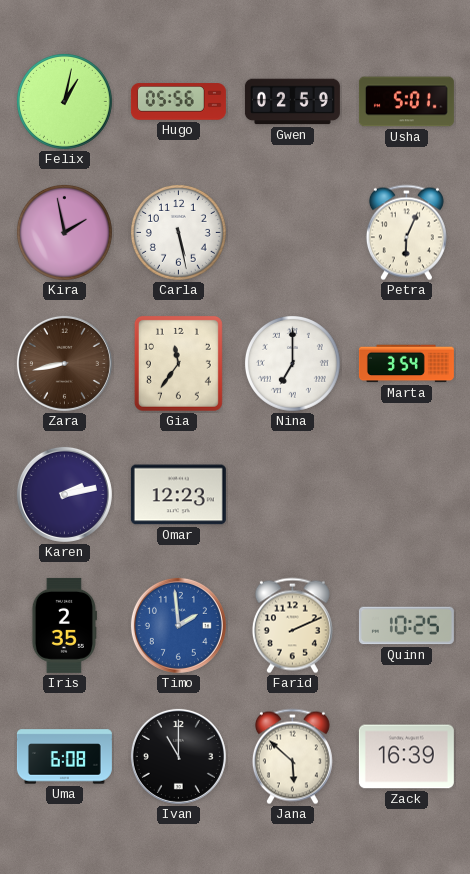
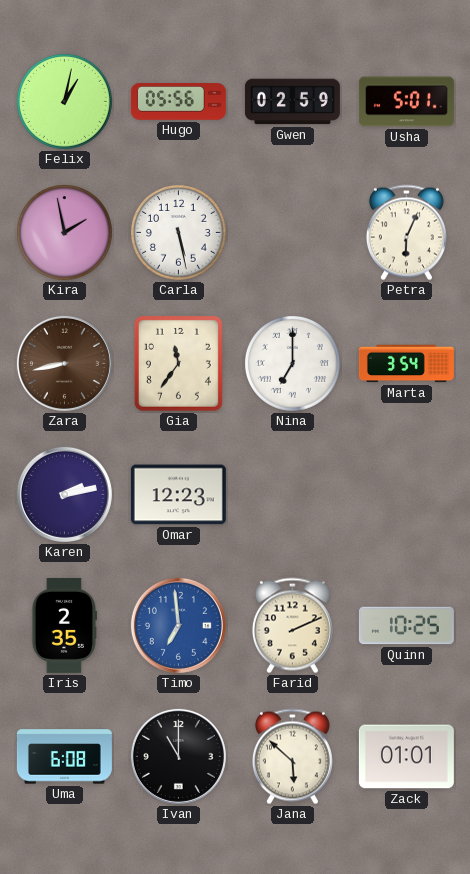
Timo: 1:59 -> 6:59 (178, 625)
Zack: 16:39 -> 01:01 (406, 757)
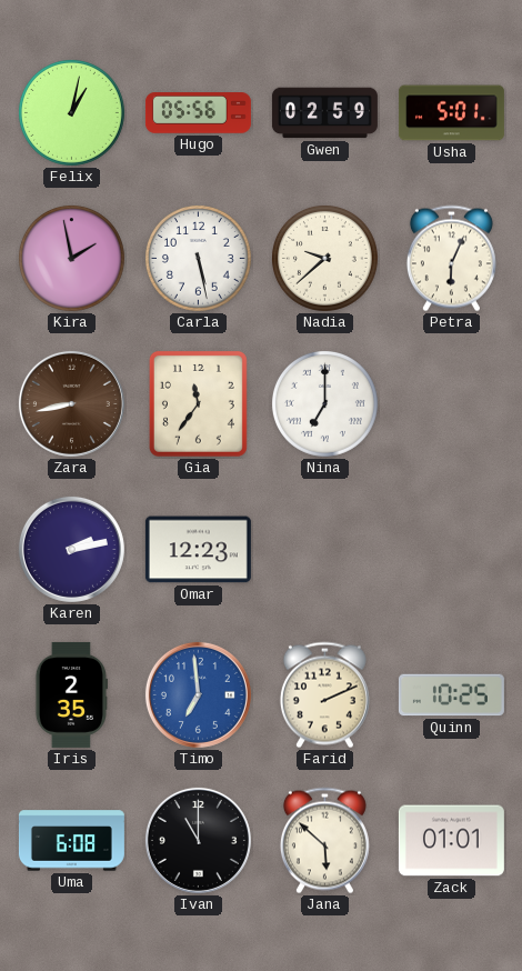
Nadia: none -> 9:38 (324, 258)
Marta: 3:54 -> none (406, 364)
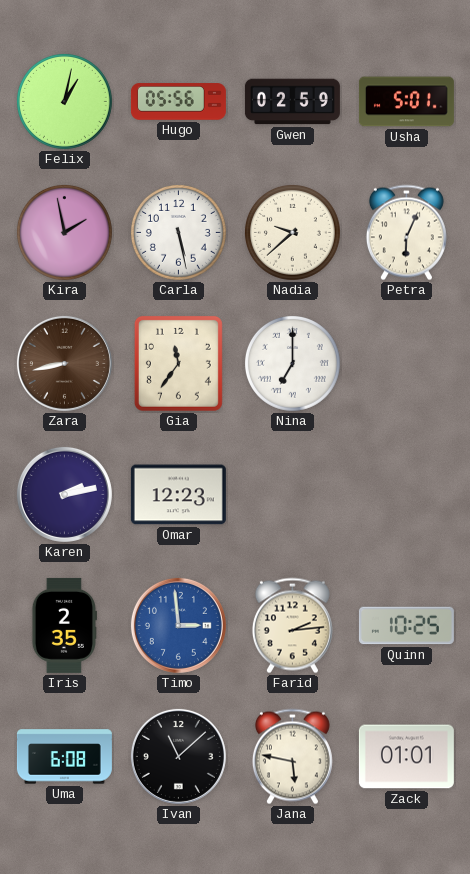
Timo: 6:59 -> 2:59 (178, 625)
Farid: 2:11 -> 2:14 (292, 626)
Ivan: 11:00 -> 11:08 (178, 756)
Jana: 5:52 -> 5:47 (292, 757)
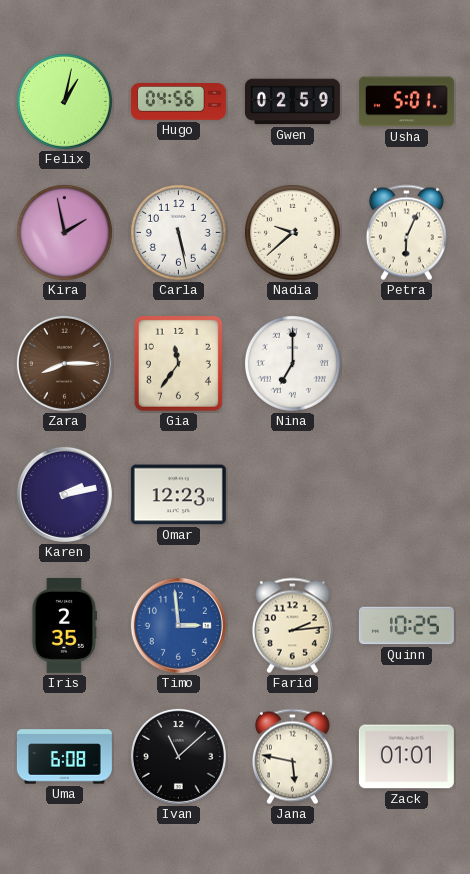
Hugo: 05:56 -> 04:56 (178, 102)
Zara: 8:43 -> 8:15 (64, 363)
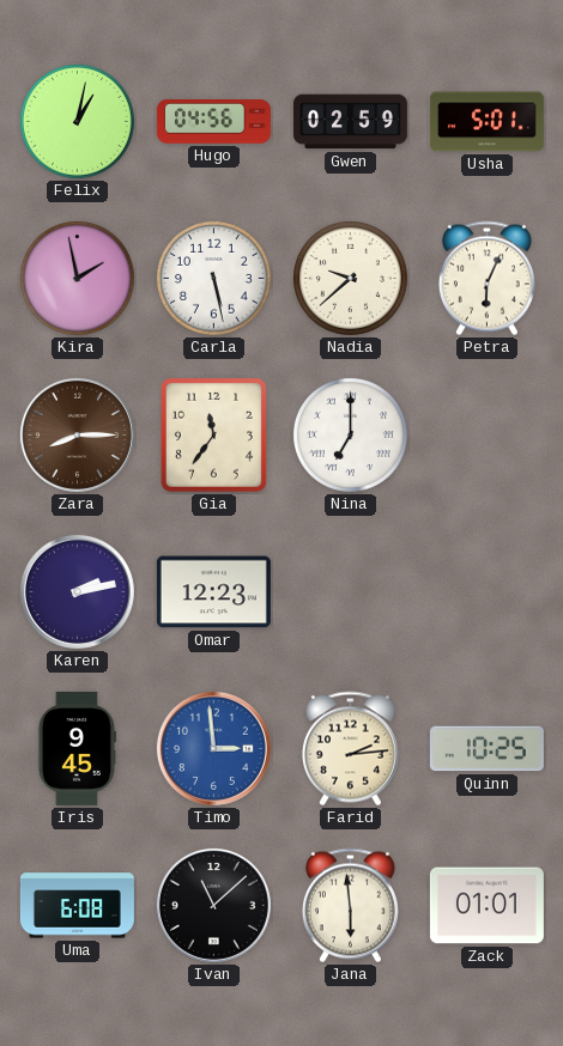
Iris: 2:35 -> 9:45 (77, 748)
Jana: 5:47 -> 5:59 (350, 906)
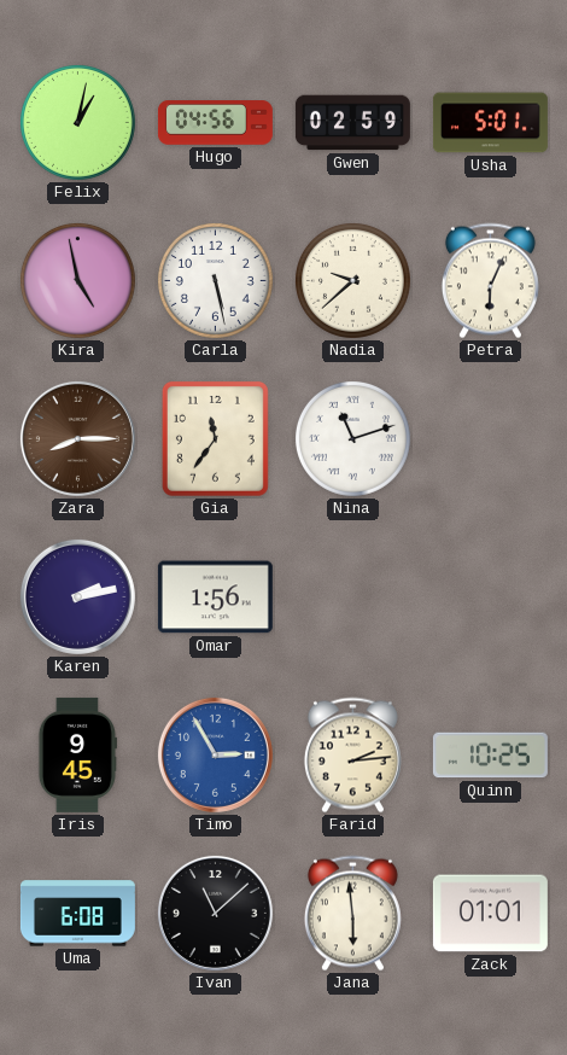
Kira: 1:58 -> 4:58 (77, 280)
Nina: 7:00 -> 11:12 (352, 438)
Omar: 12:23 -> 1:56 (215, 598)
Timo: 2:59 -> 2:55 (215, 754)
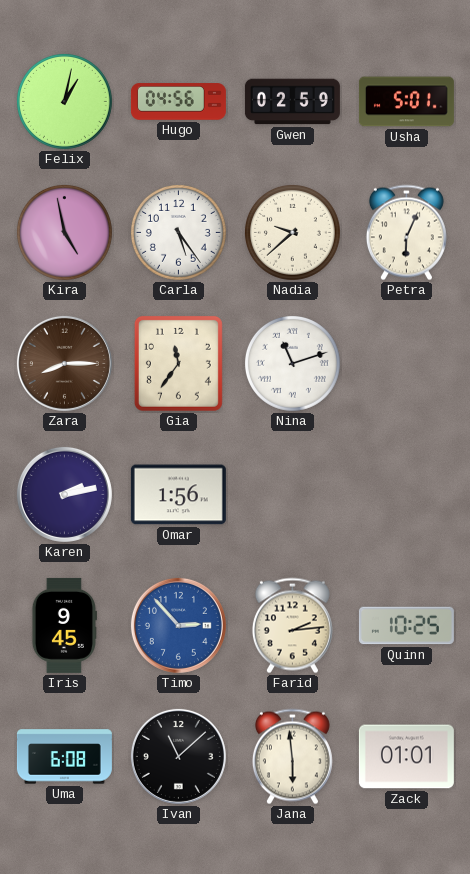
Carla: 5:28 -> 5:24 (178, 232)
Timo: 2:55 -> 2:53 (178, 625)
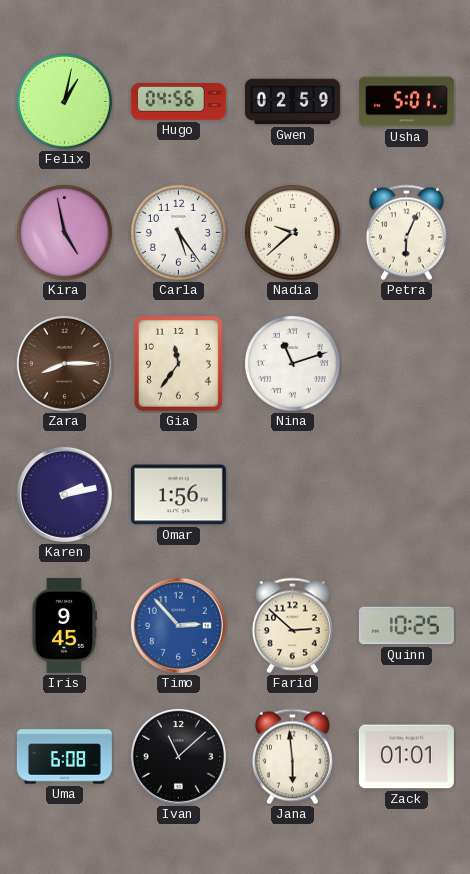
Farid: 2:14 -> 2:52 (292, 626)
